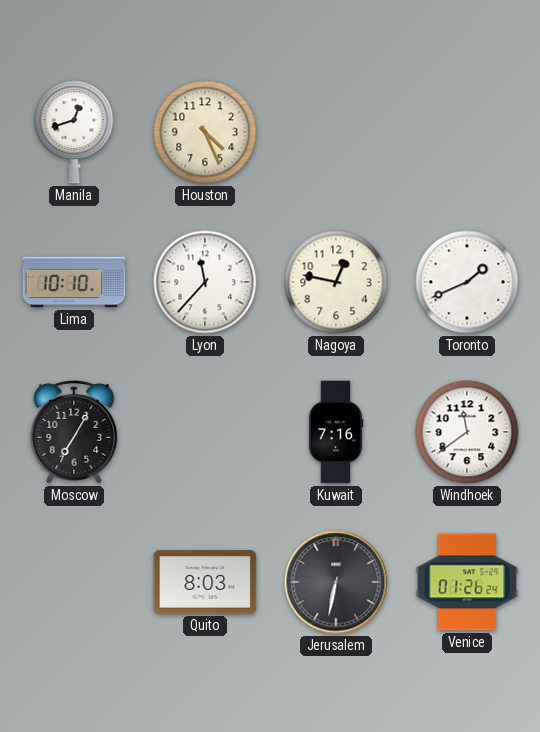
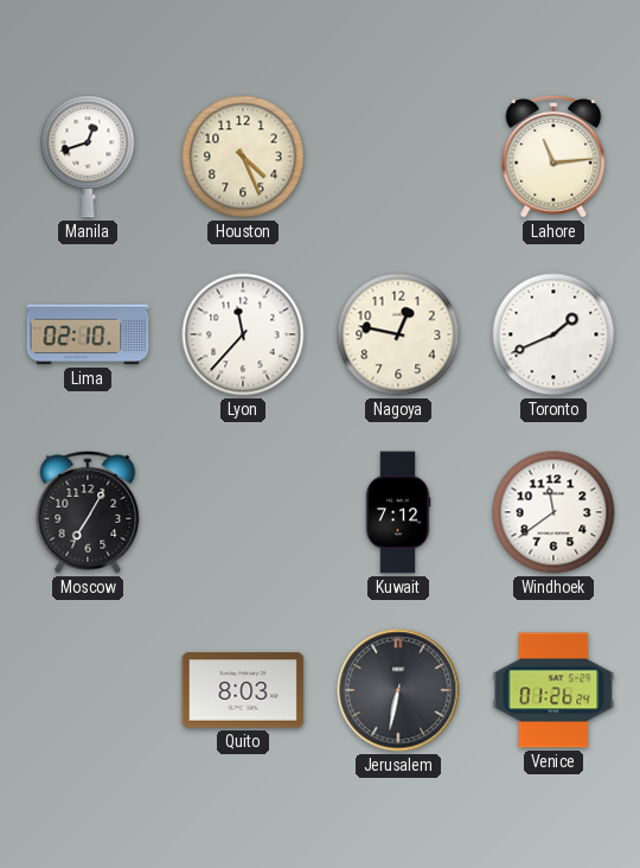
Lahore: none -> 11:14 (553, 157)
Lima: 10:10 -> 02:10 (88, 334)
Kuwait: 7:16 -> 7:12 (398, 512)
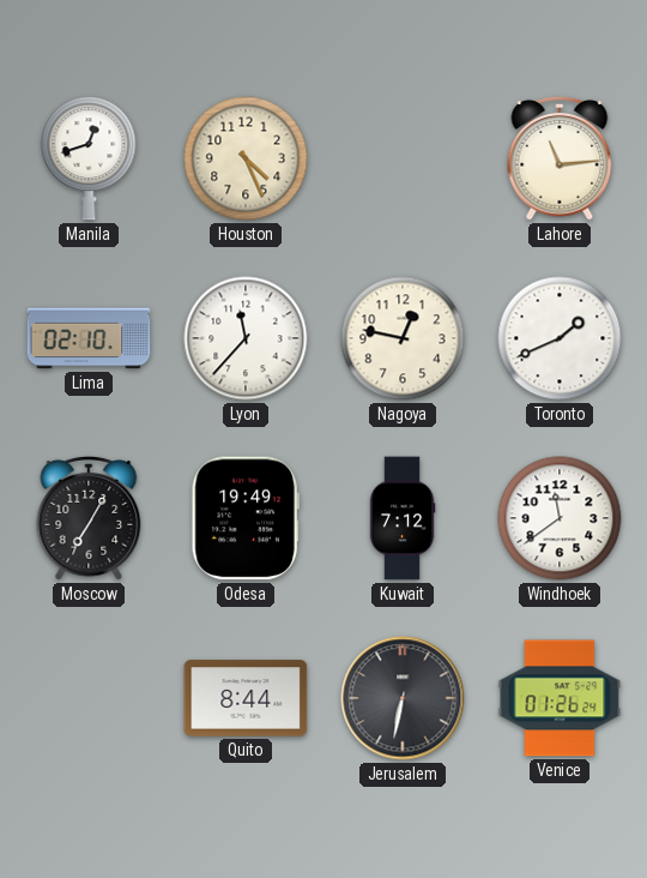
Odesa: none -> 19:49 (246, 518)
Quito: 8:03 -> 8:44 (246, 698)
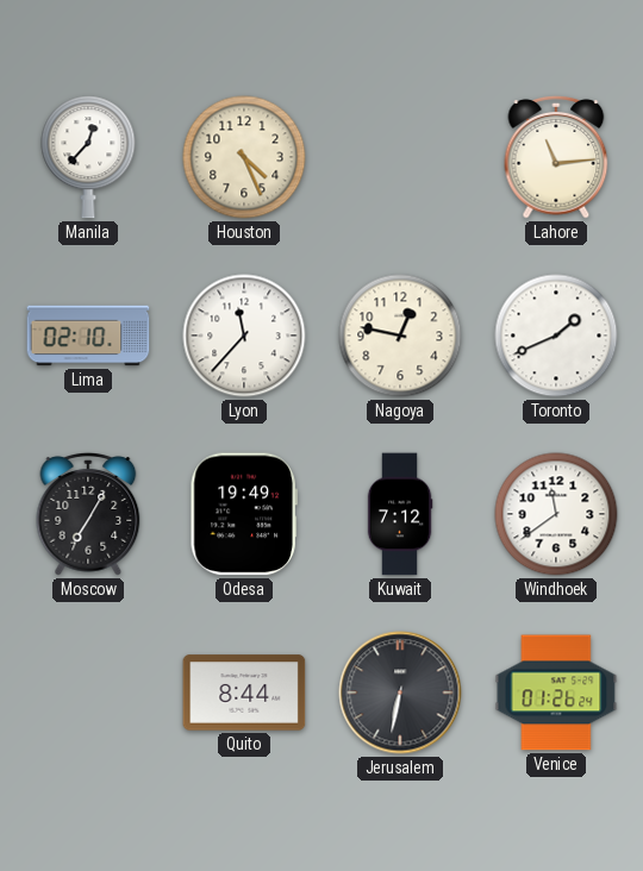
Manila: 12:42 -> 12:37 (88, 157)
